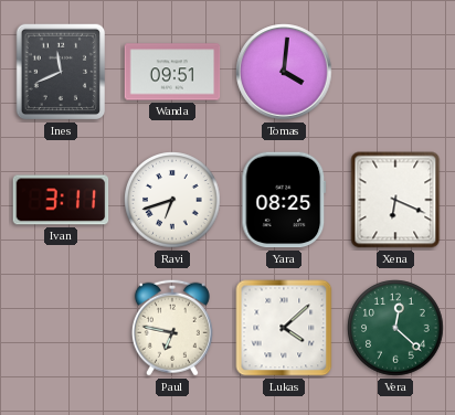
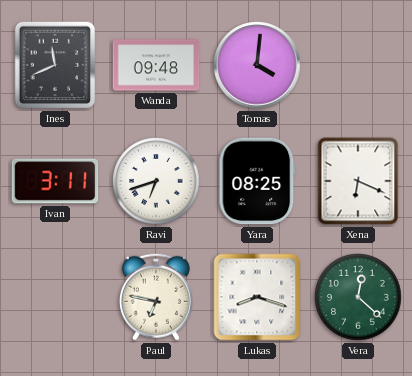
Wanda: 09:51 -> 09:48 (156, 65)
Lukas: 4:08 -> 8:18 (257, 297)
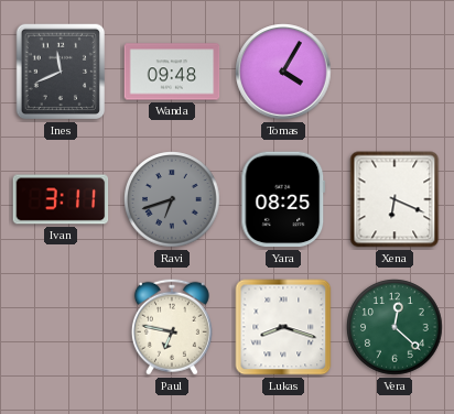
Tomas: 4:01 -> 4:05 (283, 72)
Ravi dial: white -> grey (172, 199)
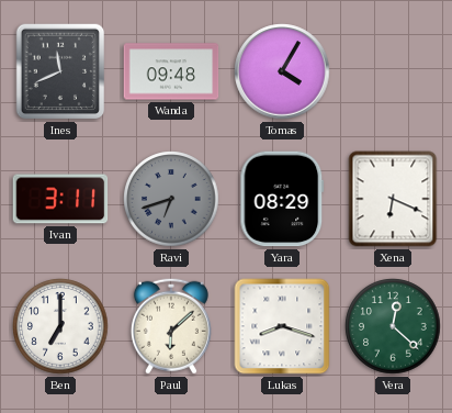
Yara: 08:25 -> 08:29 (282, 199)
Ben: none -> 7:00 (60, 326)
Paul: 6:47 -> 6:08 (171, 326)
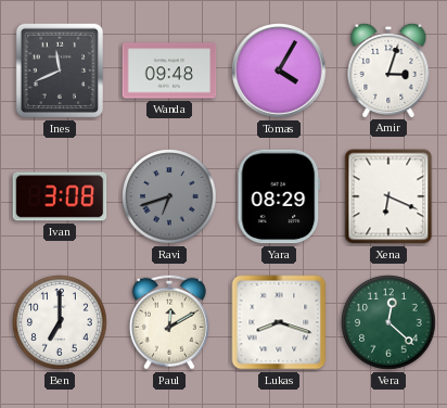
Amir: none -> 3:03 (388, 69)
Ivan: 3:11 -> 3:08 (60, 196)
Paul: 6:08 -> 12:10 (169, 322)
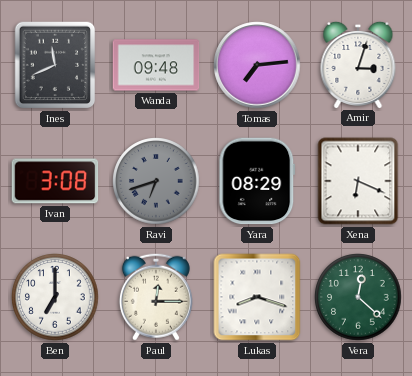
Tomas: 4:05 -> 7:14 (257, 65)
Paul: 12:10 -> 12:15 (156, 297)
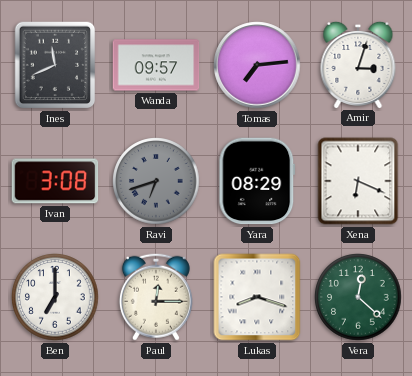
Wanda: 09:48 -> 09:57 (156, 65)
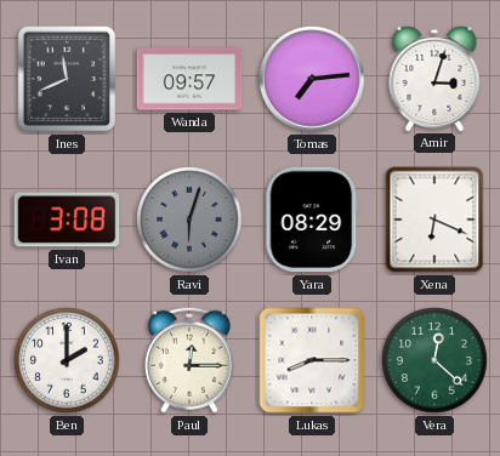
Ravi: 6:42 -> 6:03 (189, 220)
Ben: 7:00 -> 2:00 (67, 360)
Lukas: 8:18 -> 8:15 (312, 360)
